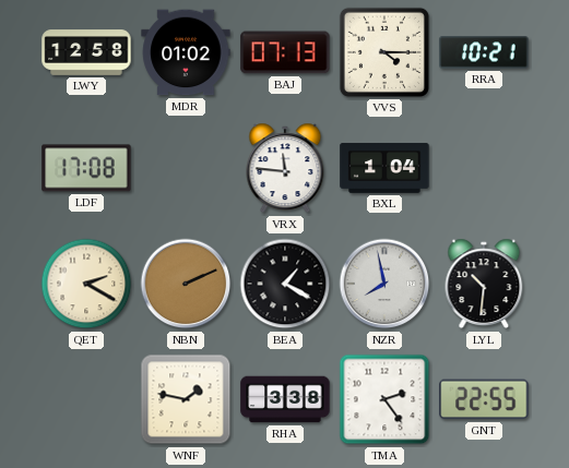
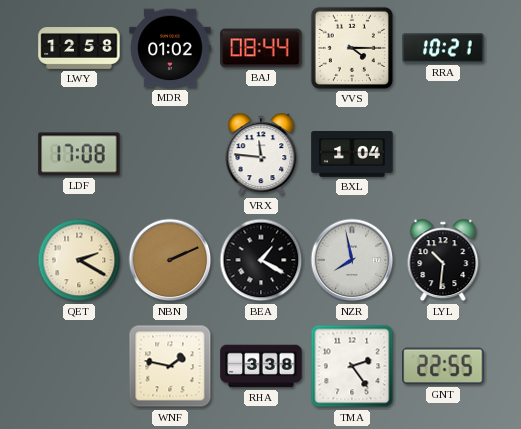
BAJ: 07:13 -> 08:44 (261, 48)
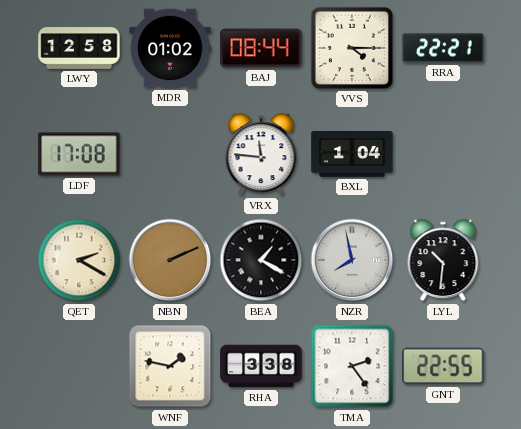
RRA: 10:21 -> 22:21 (443, 48)
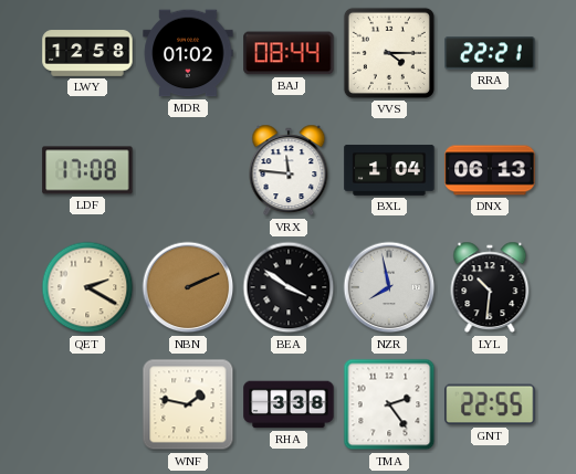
DNX: none -> 06:13 (490, 170)
BEA: 1:20 -> 3:51 (289, 287)
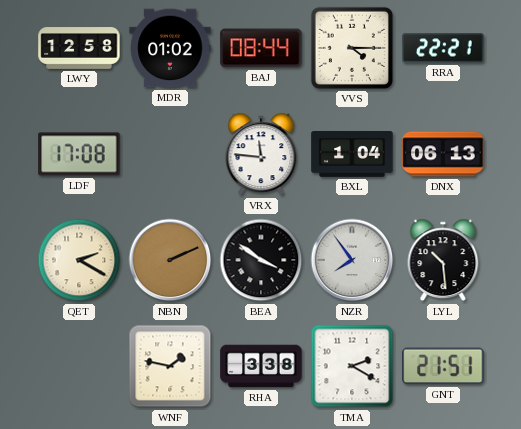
NZR: 7:58 -> 7:54 (352, 260)
LYL: 10:31 -> 10:29 (443, 260)
TMA: 2:24 -> 2:20 (352, 366)
GNT: 22:55 -> 21:51 (443, 366)
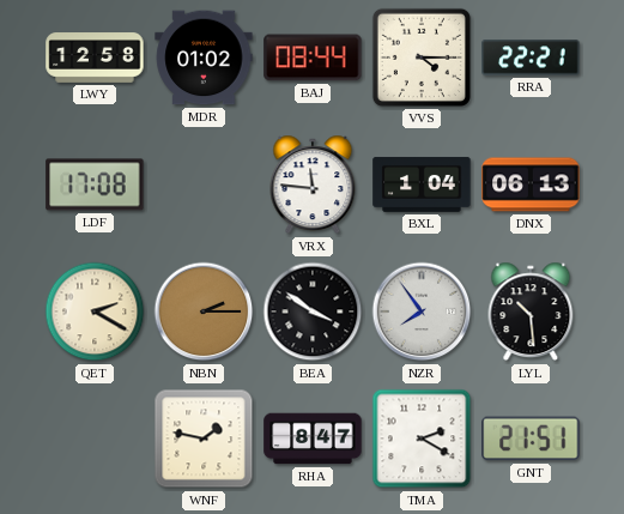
NBN: 2:11 -> 2:15 (204, 312)
RHA: 3:38 -> 8:47 (313, 439)
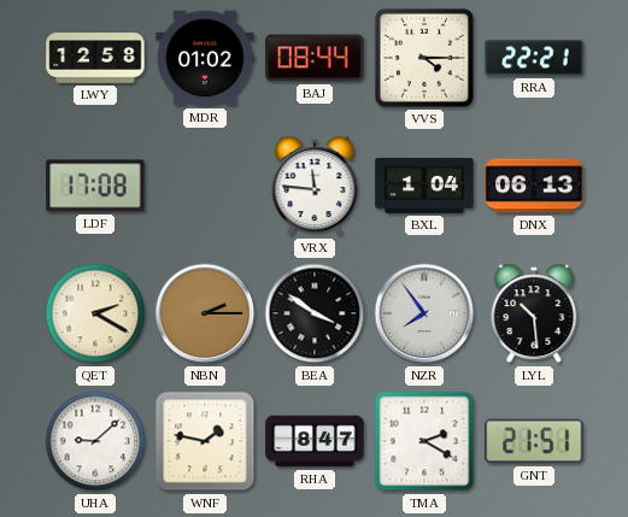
UHA: none -> 9:08 (95, 441)
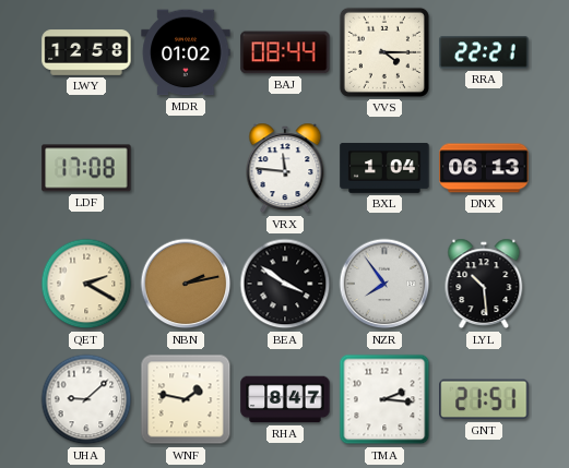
NBN: 2:15 -> 2:13 (186, 284)
TMA: 2:20 -> 2:16 (384, 399)
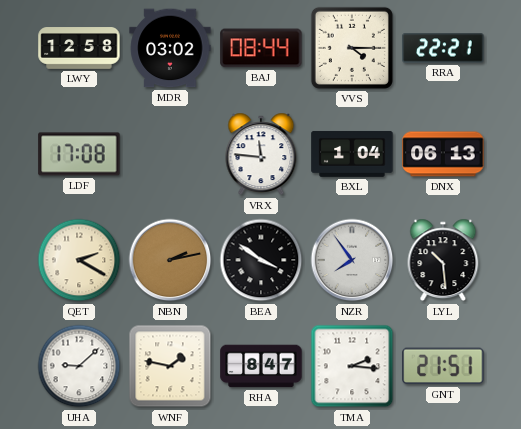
MDR: 01:02 -> 03:02 (170, 48)
